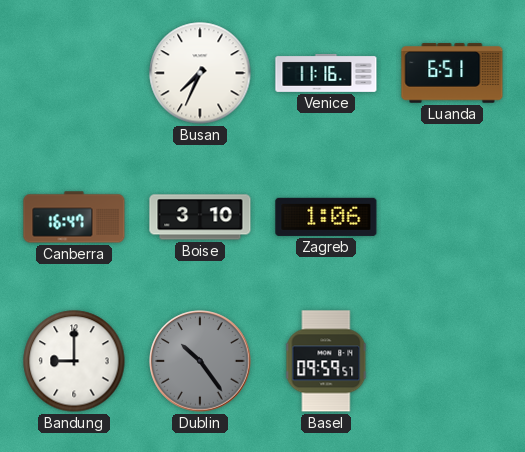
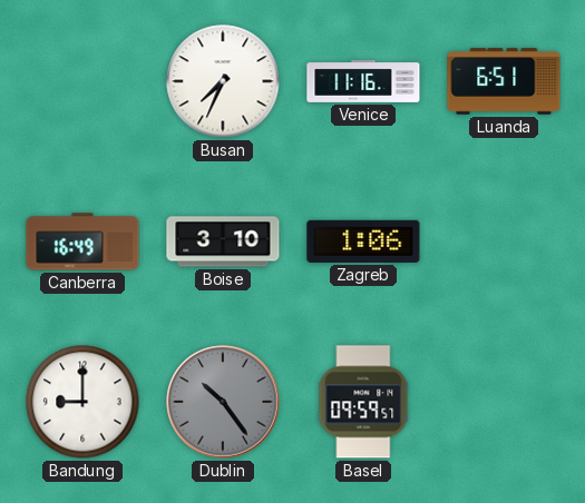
Canberra: 16:47 -> 16:49 (82, 241)
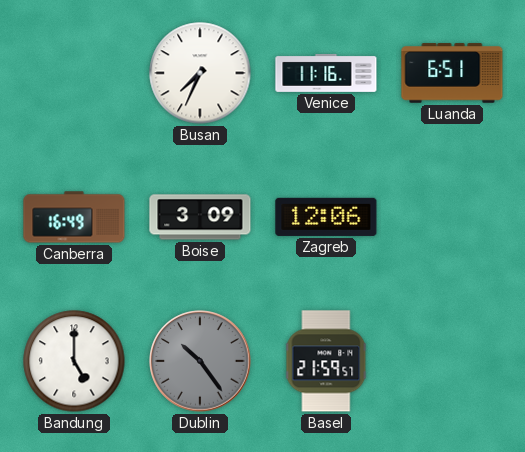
Boise: 3:10 -> 3:09 (200, 217)
Zagreb: 1:06 -> 12:06 (326, 217)
Bandung: 9:00 -> 5:00 (74, 361)
Basel: 09:59 -> 21:59 (326, 361)
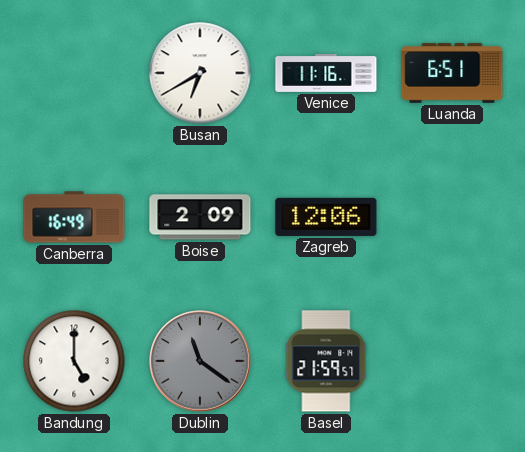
Busan: 7:34 -> 6:40 (200, 73)
Boise: 3:09 -> 2:09 (200, 217)
Dublin: 10:24 -> 11:21 (200, 361)
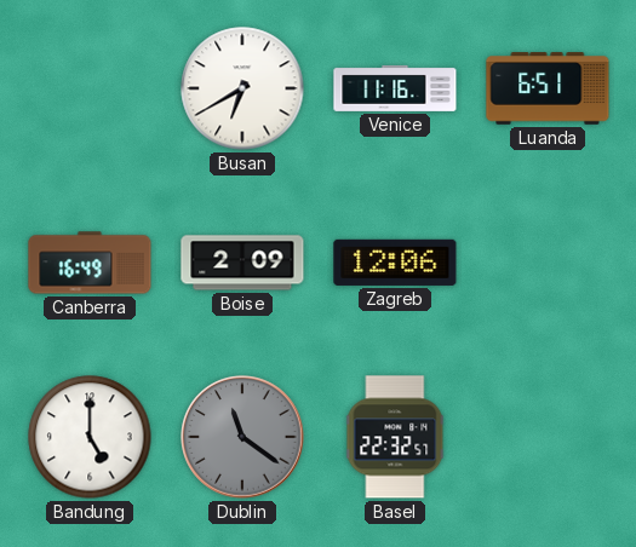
Basel: 21:59 -> 22:32 (395, 437)
